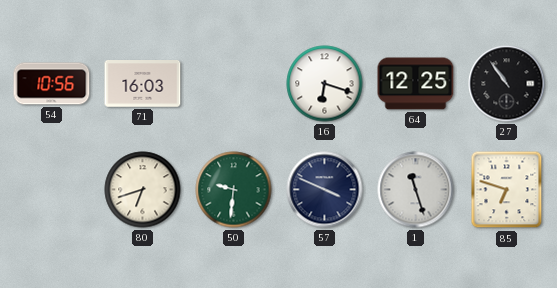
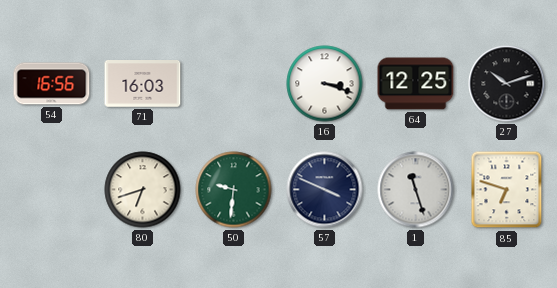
54: 10:56 -> 16:56 (52, 84)
16: 6:18 -> 3:18 (325, 84)
27: 10:54 -> 10:12 (507, 84)
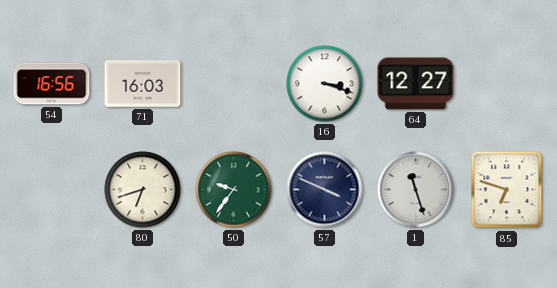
64: 12:25 -> 12:27 (416, 84)
27: 10:12 -> none (507, 84)
50: 9:31 -> 9:36 (234, 190)
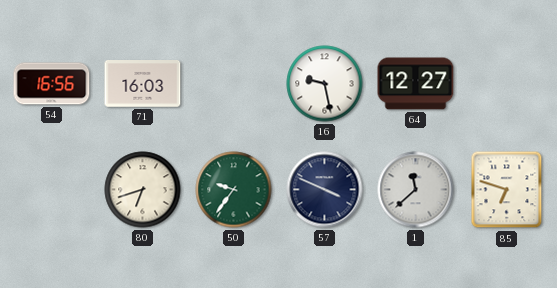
16: 3:18 -> 9:28 (325, 84)
1: 11:27 -> 11:38 (416, 190)
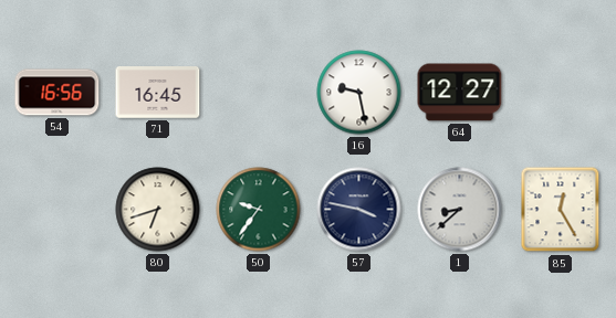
71: 16:03 -> 16:45 (158, 93)
57: 3:49 -> 3:47 (359, 210)
1: 11:38 -> 8:38 (460, 210)
85: 6:48 -> 12:25 (561, 210)
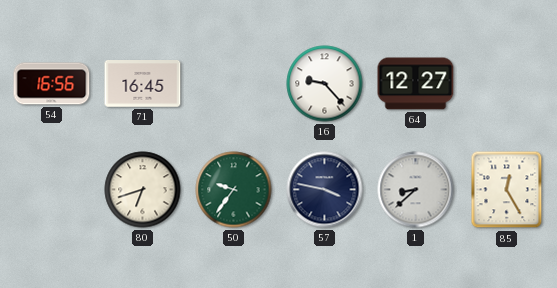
16: 9:28 -> 9:23 (325, 84)
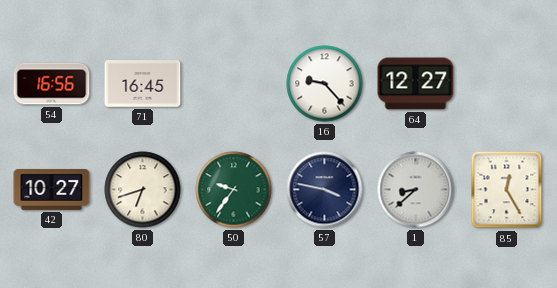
42: none -> 10:27 (52, 189)
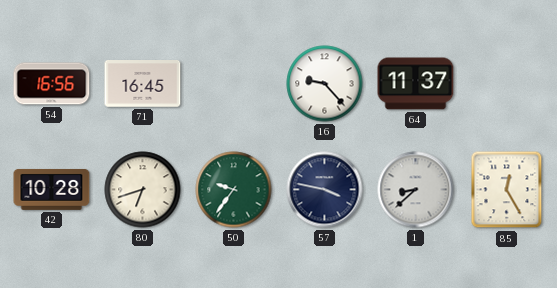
64: 12:27 -> 11:37 (416, 84)
42: 10:27 -> 10:28 (52, 189)
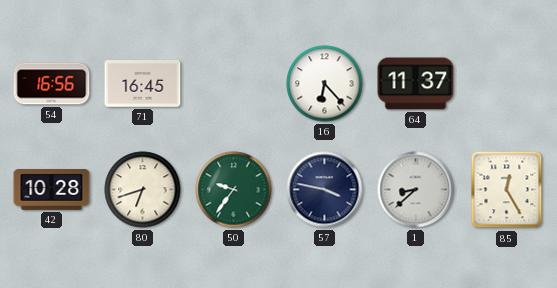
16: 9:23 -> 6:23 (325, 84)
